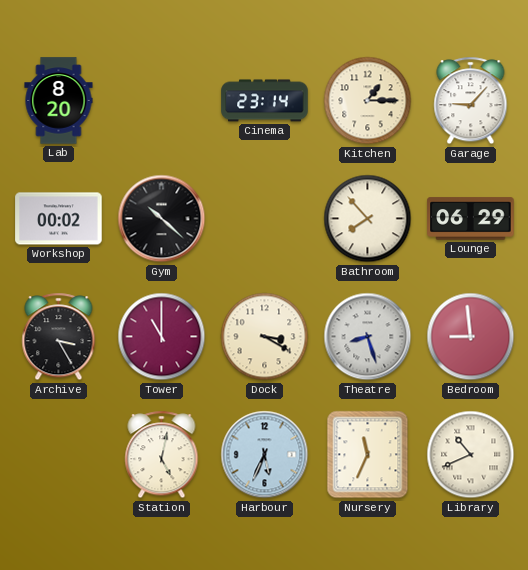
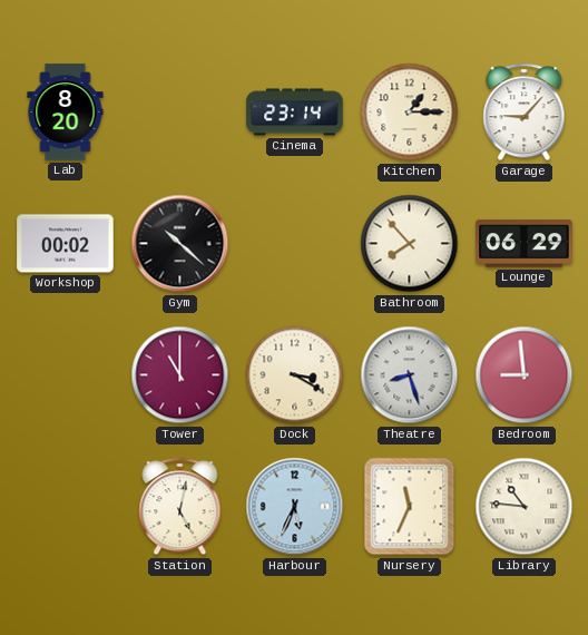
Archive: 3:25 -> none (59, 337)
Library: 10:41 -> 10:46 (525, 507)
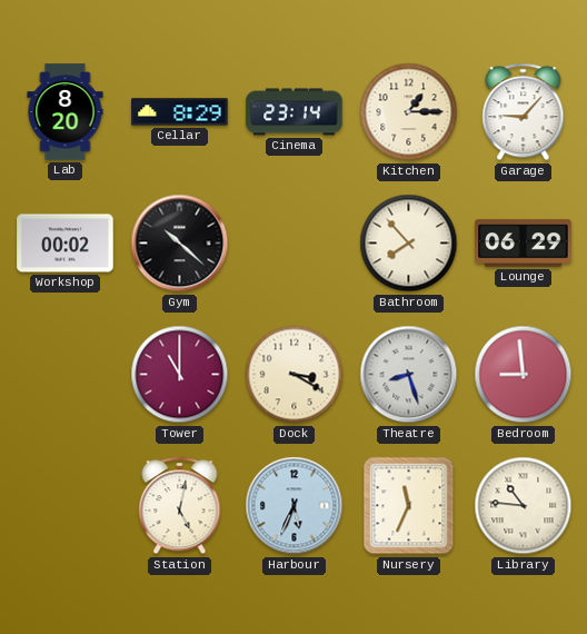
Cellar: none -> 8:29 (180, 112)
